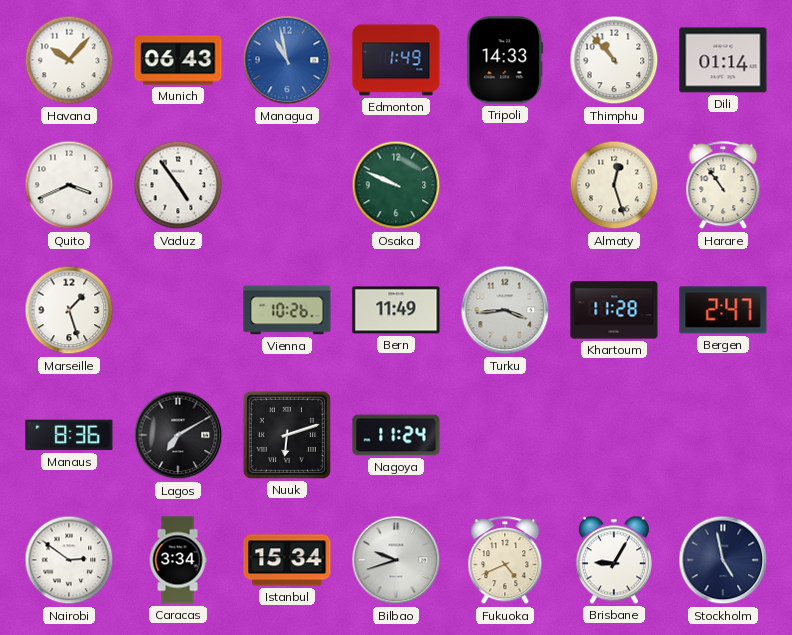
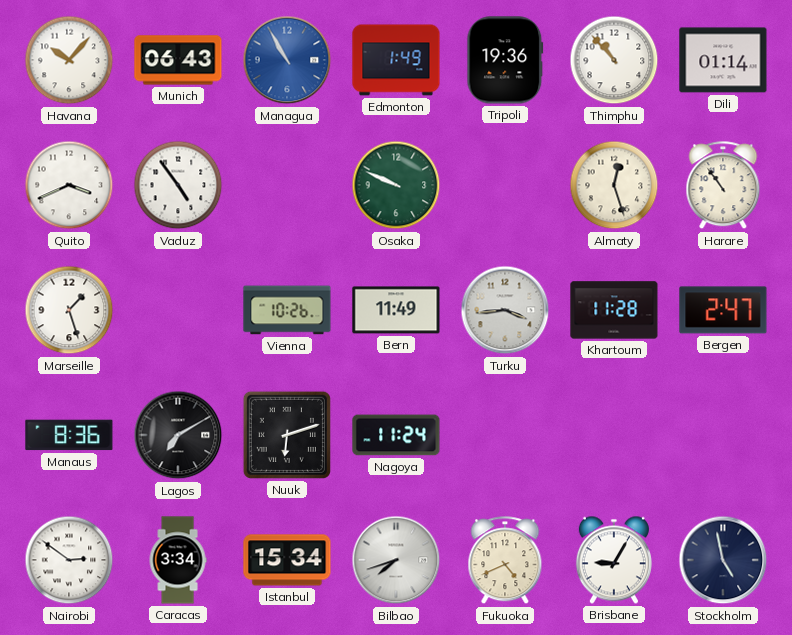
Managua: 10:58 -> 10:55 (287, 60)
Tripoli: 14:33 -> 19:36 (505, 60)
Bilbao: 9:42 -> 7:42 (396, 560)
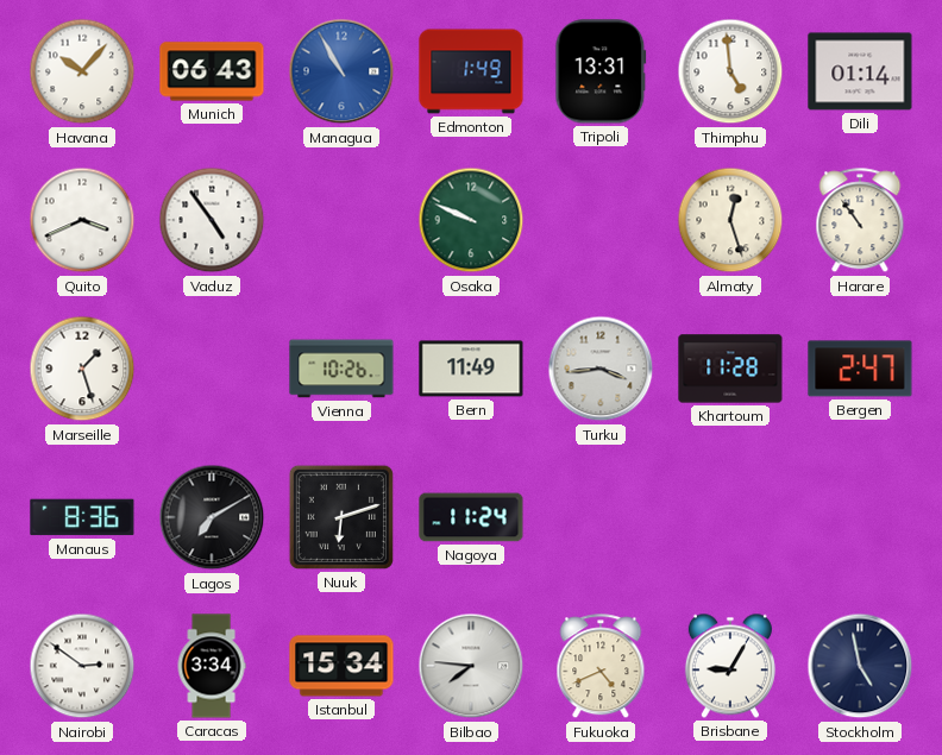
Tripoli: 19:36 -> 13:31 (601, 71)
Thimphu: 10:53 -> 4:59 (730, 71)
Bilbao: 7:42 -> 7:46 (471, 666)
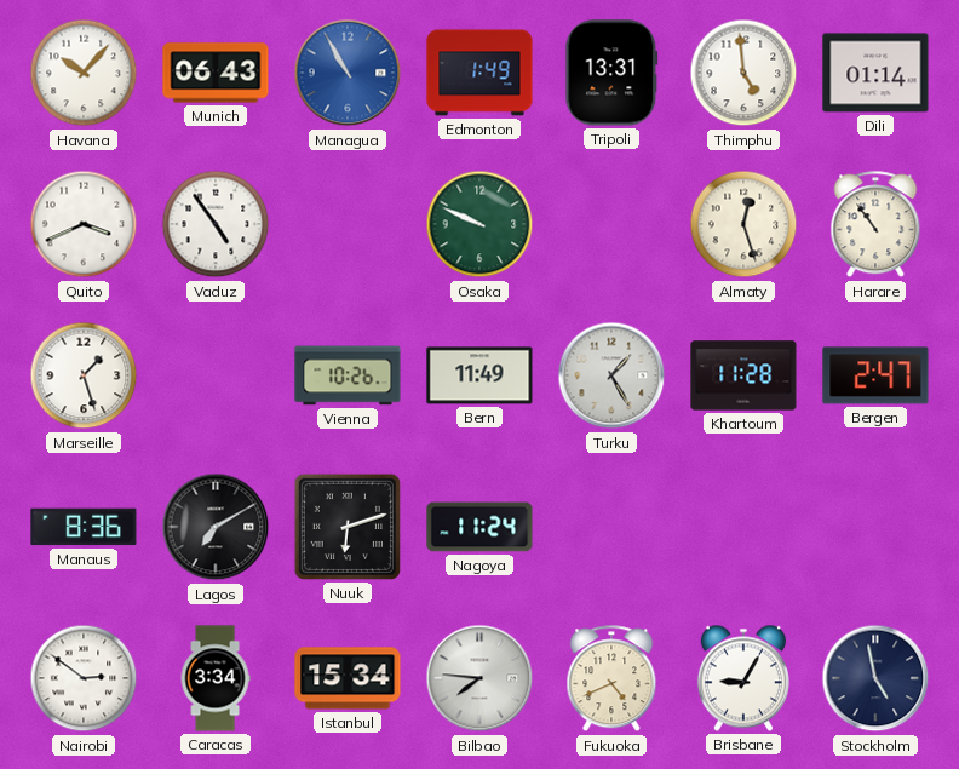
Turku: 3:44 -> 1:25 (611, 375)
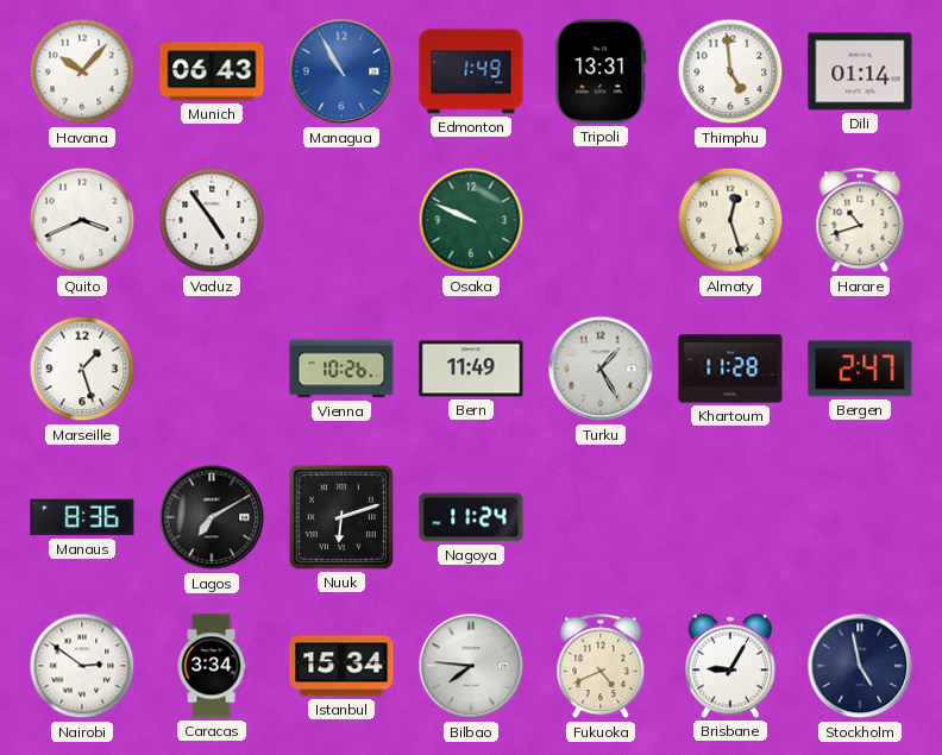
Harare: 10:54 -> 10:42 (860, 221)
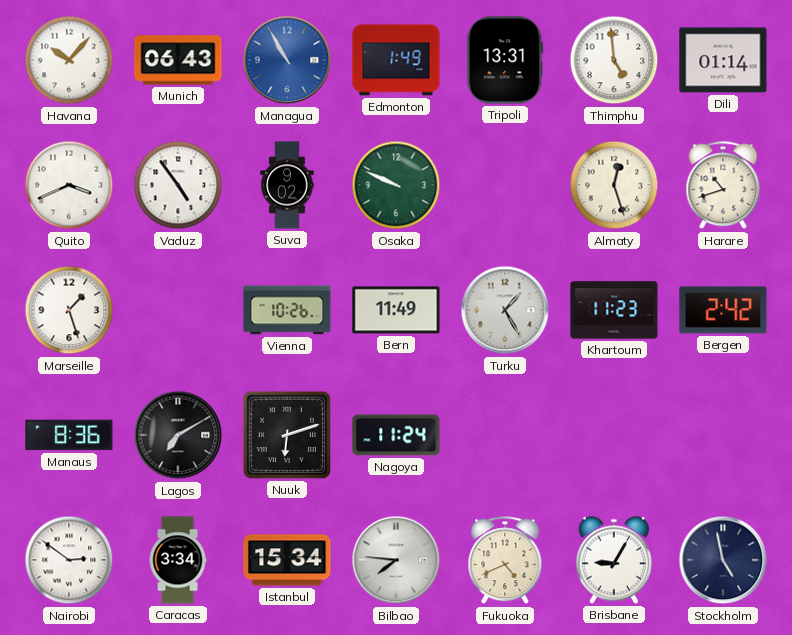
Suva: none -> 9:02 (287, 185)
Khartoum: 11:28 -> 11:23 (614, 310)
Bergen: 2:47 -> 2:42 (723, 310)
